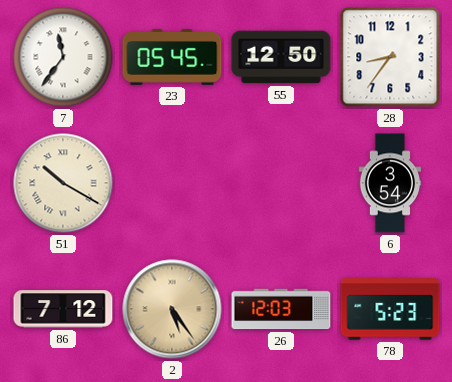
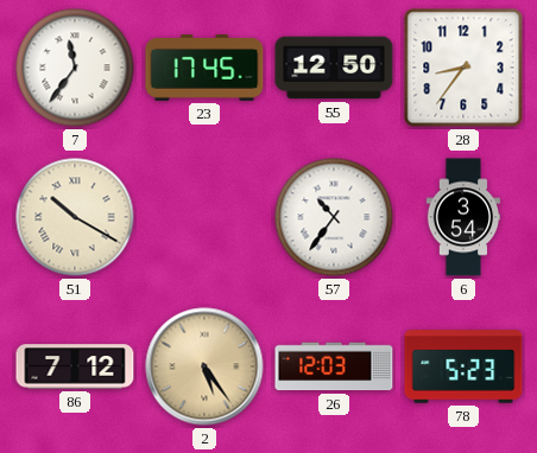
23: 05:45 -> 17:45 (204, 69)
57: none -> 10:36 (334, 217)
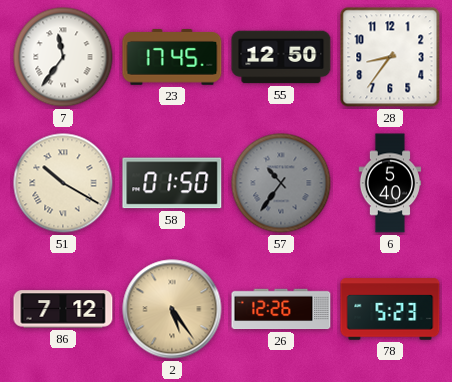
58: none -> 01:50 (172, 183)
57 dial: white -> grey (281, 183)
6: 3:54 -> 5:40 (390, 183)
26: 12:03 -> 12:26 (281, 309)
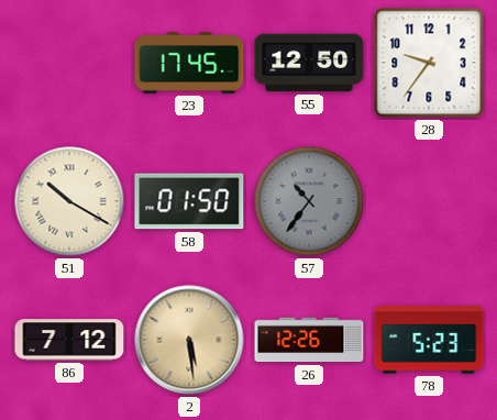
7: 11:36 -> none (63, 57)
28: 8:36 -> 9:36 (429, 63)
6: 5:40 -> none (390, 183)
2: 5:24 -> 5:29 (189, 340)
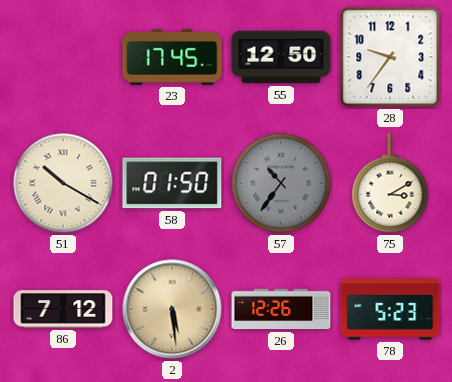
75: none -> 3:10 (390, 183)
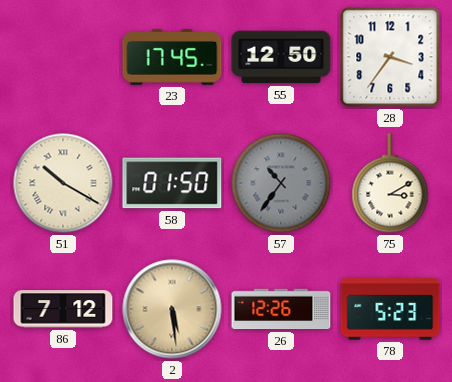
28: 9:36 -> 3:36 (390, 57)
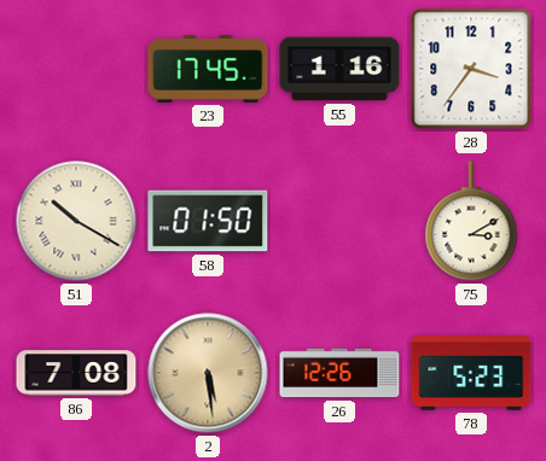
55: 12:50 -> 1:16 (339, 69)
57: 10:36 -> none (281, 183)
86: 7:12 -> 7:08 (76, 373)
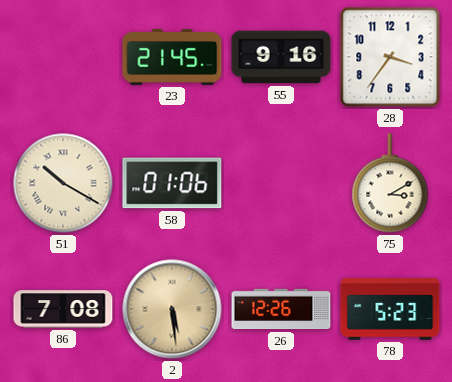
23: 17:45 -> 21:45 (172, 58)
55: 1:16 -> 9:16 (281, 57)
58: 01:50 -> 01:06 (172, 183)
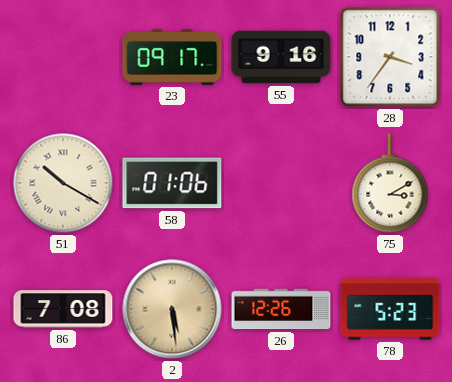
23: 21:45 -> 09:17 (172, 58)
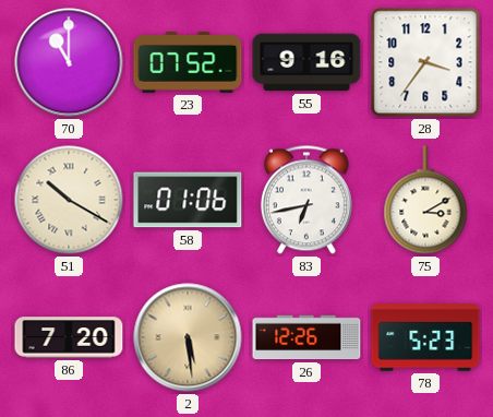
70: none -> 11:00 (69, 62)
23: 09:17 -> 07:52 (188, 63)
83: none -> 6:43 (306, 200)
86: 7:08 -> 7:20 (69, 337)
